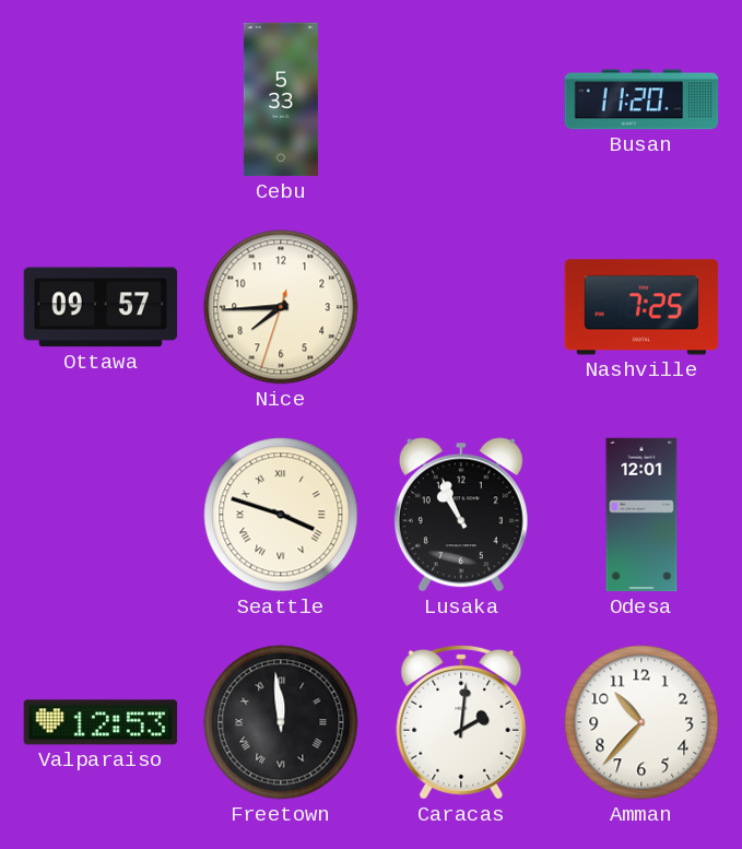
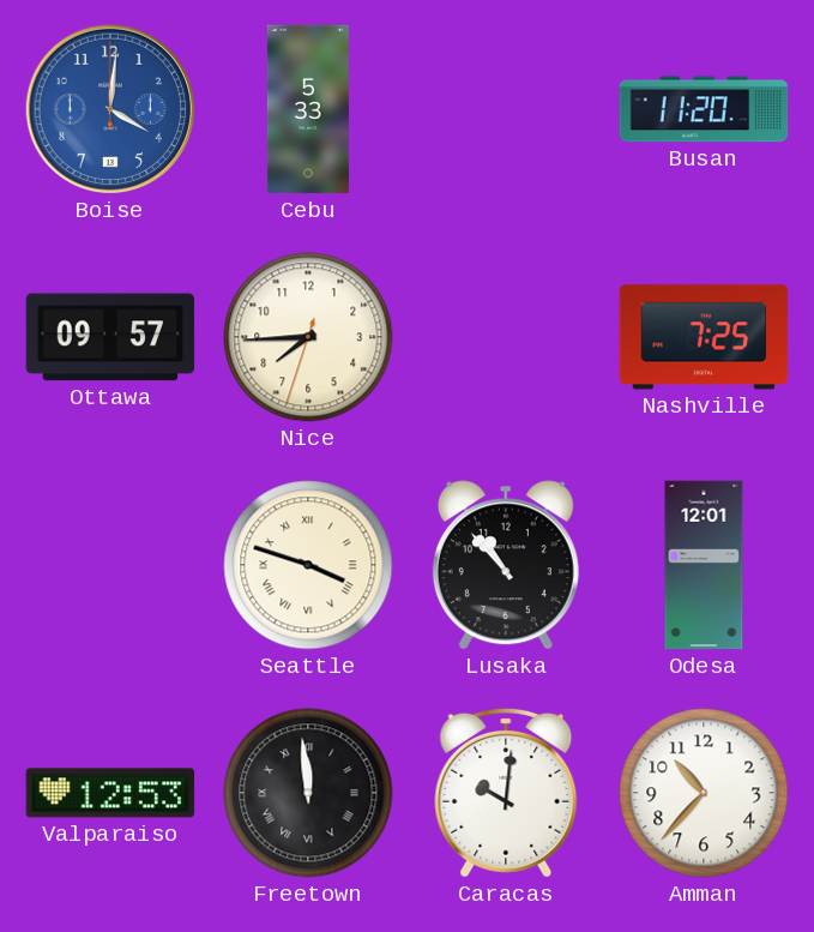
Boise: none -> 4:01 (110, 109)
Lusaka: 10:56 -> 10:53 (506, 565)
Caracas: 2:01 -> 10:01 (506, 793)
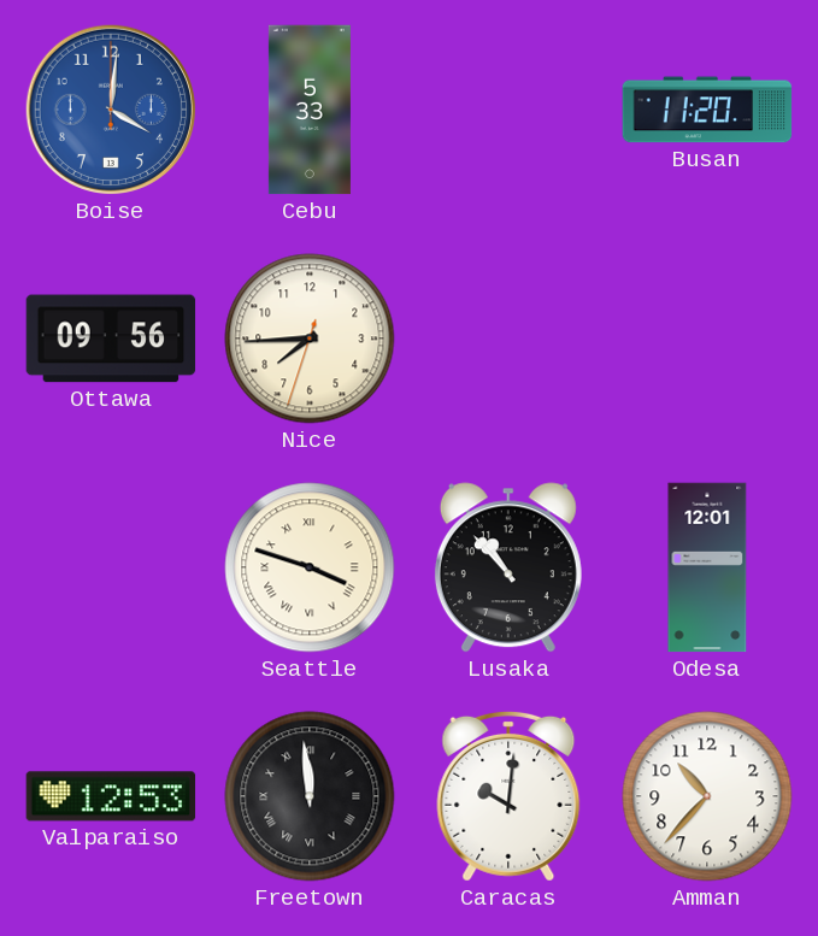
Ottawa: 09:57 -> 09:56 (111, 339)
Nashville: 7:25 -> none (704, 337)
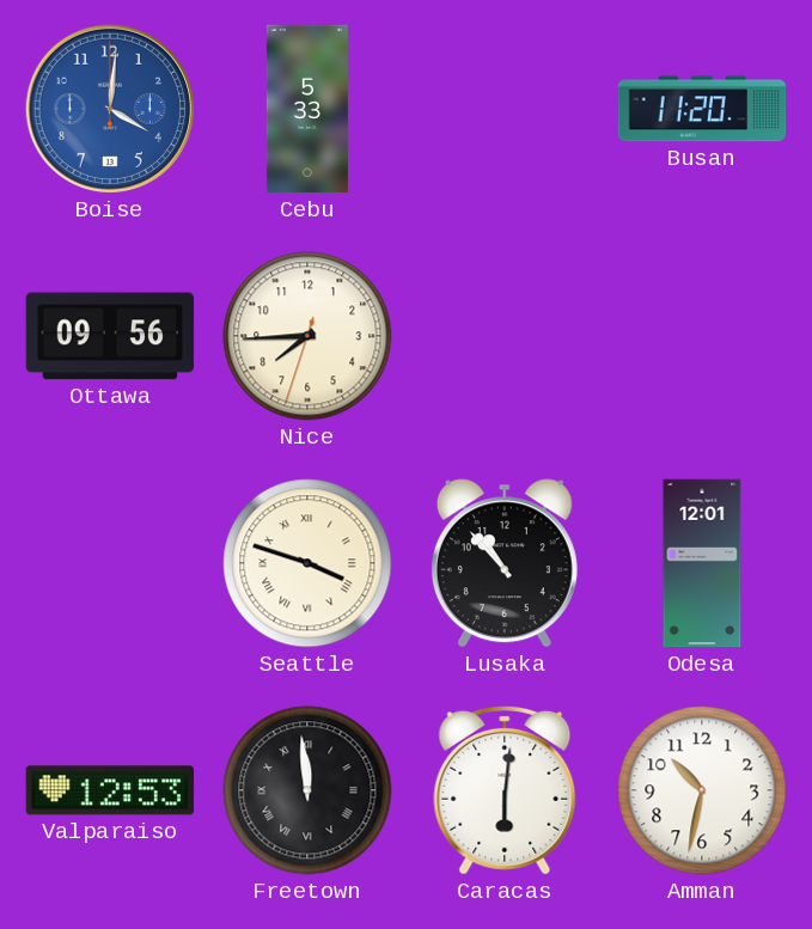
Caracas: 10:01 -> 6:01 (505, 790)
Amman: 10:37 -> 10:32 (702, 790)
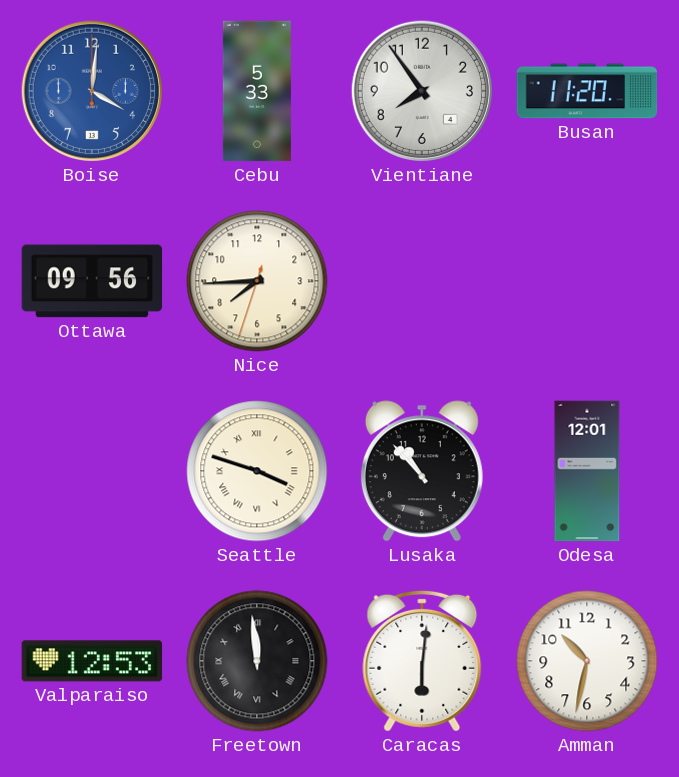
Vientiane: none -> 7:54 (422, 91)
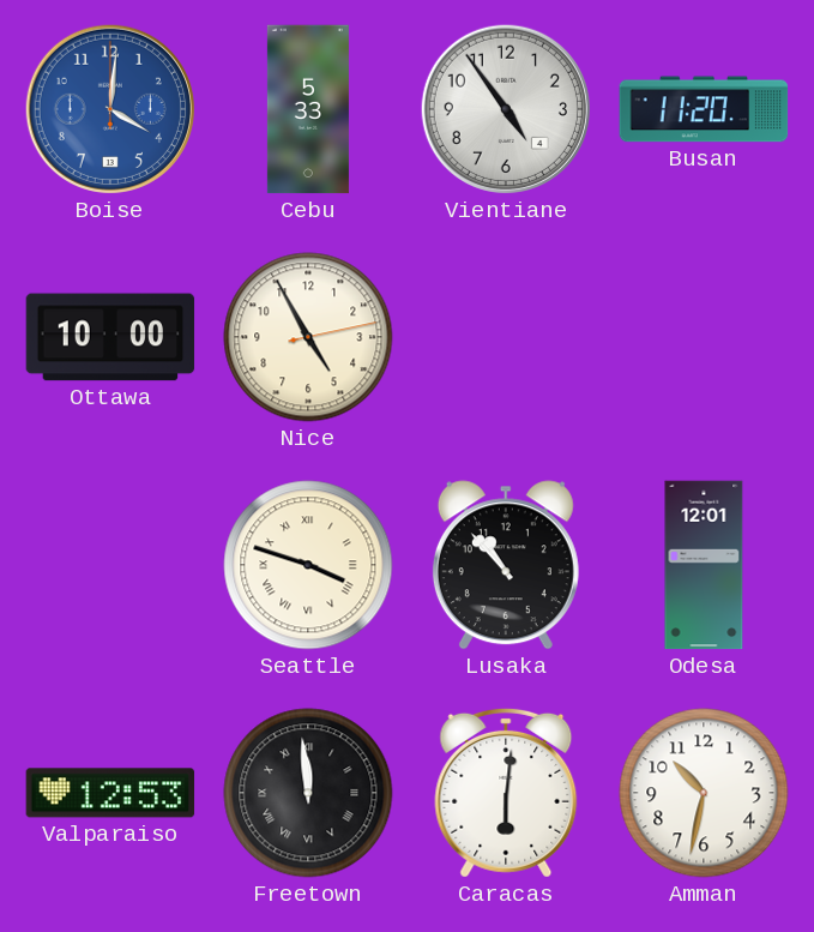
Vientiane: 7:54 -> 4:54 (506, 109)
Ottawa: 09:56 -> 10:00 (110, 337)
Nice: 7:44 -> 4:55 (308, 337)
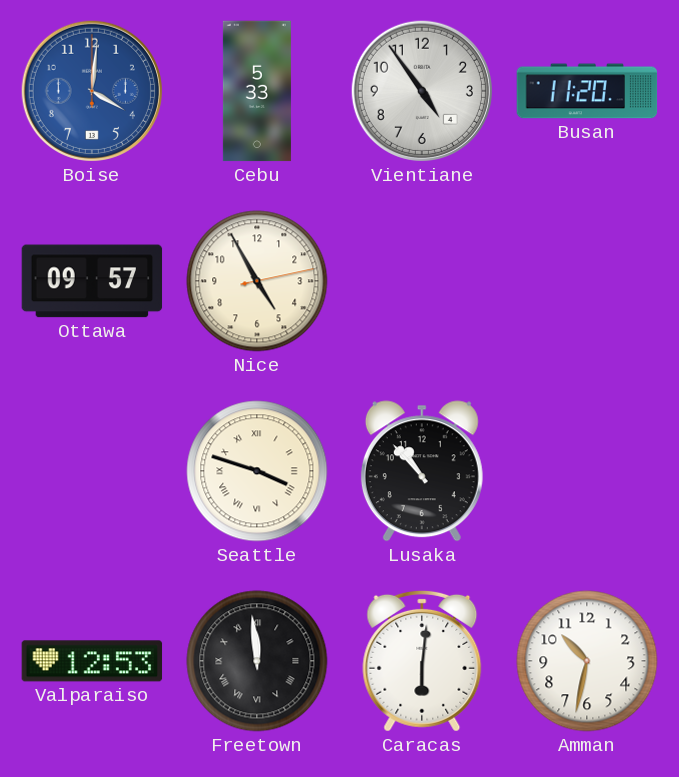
Ottawa: 10:00 -> 09:57 (92, 281)
Odesa: 12:01 -> none (704, 565)
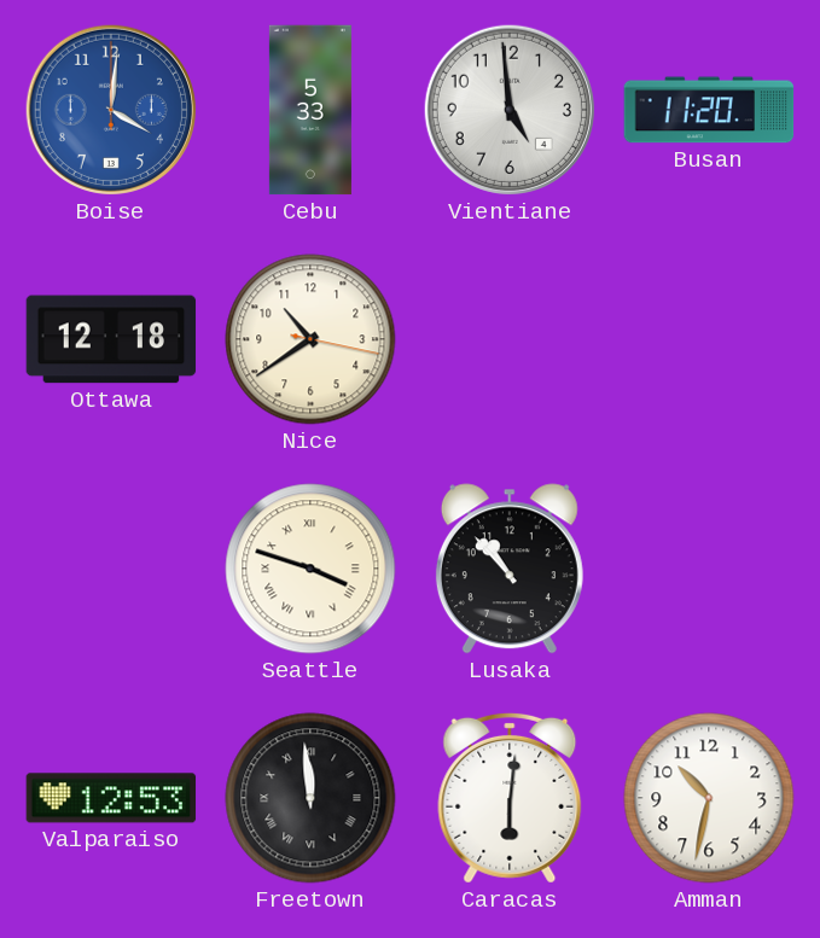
Vientiane: 4:54 -> 4:59 (510, 110)
Ottawa: 09:57 -> 12:18 (111, 339)
Nice: 4:55 -> 10:39 (310, 339)
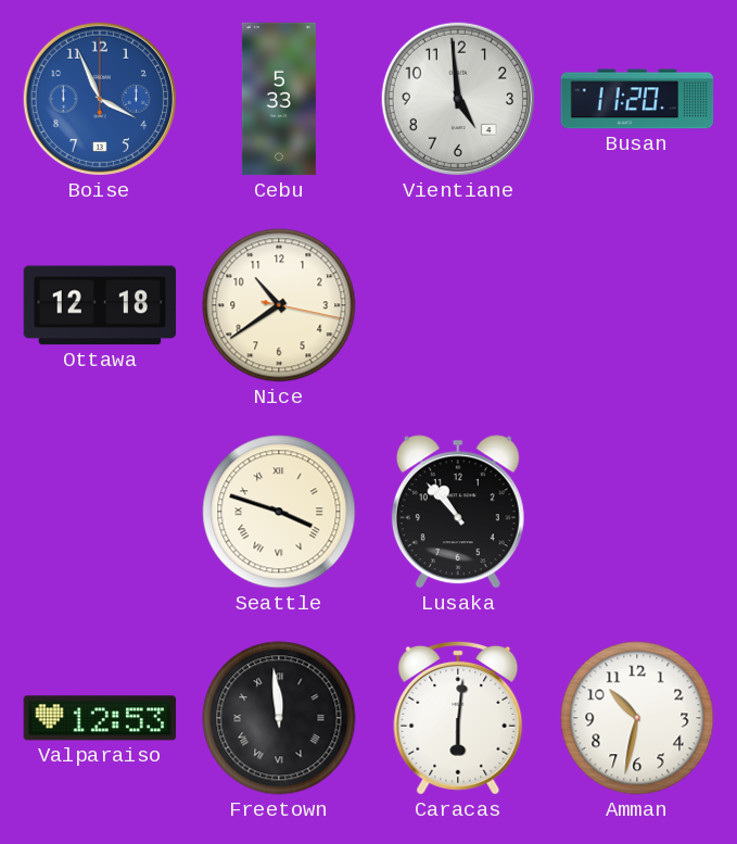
Boise: 4:01 -> 3:56 (100, 99)
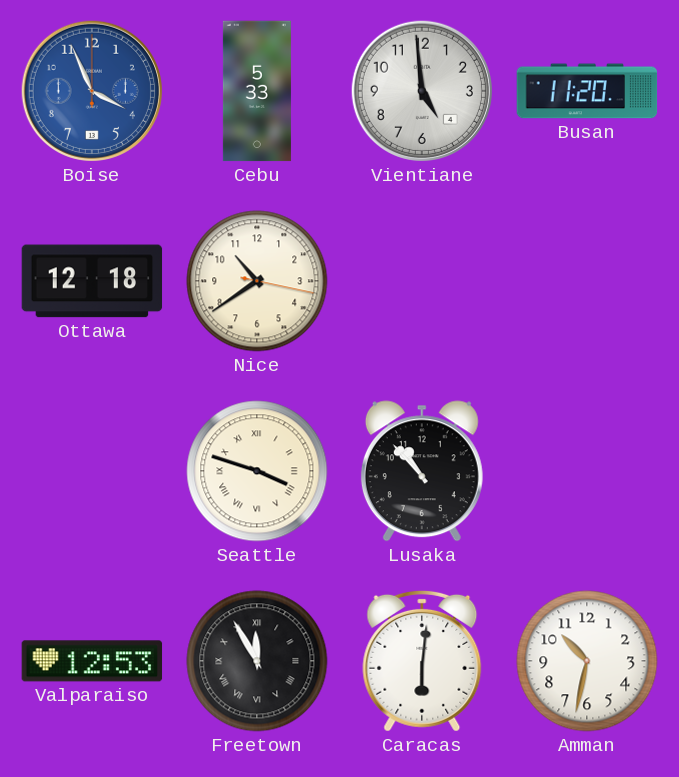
Freetown: 11:59 -> 11:55 (257, 661)
